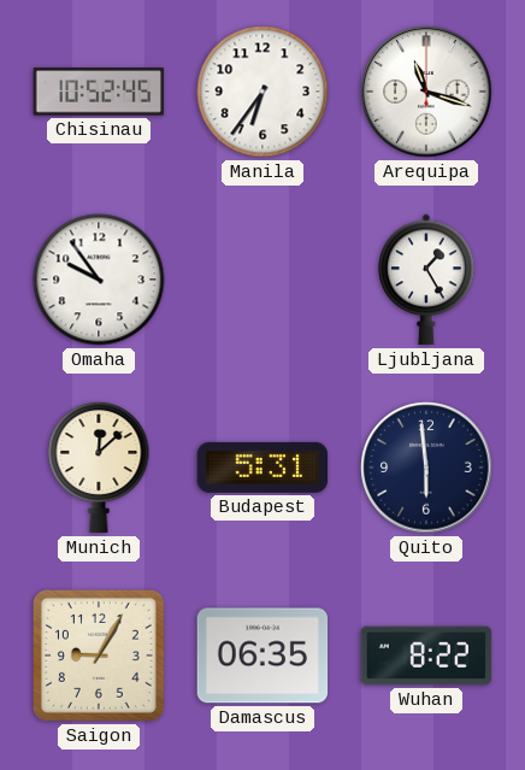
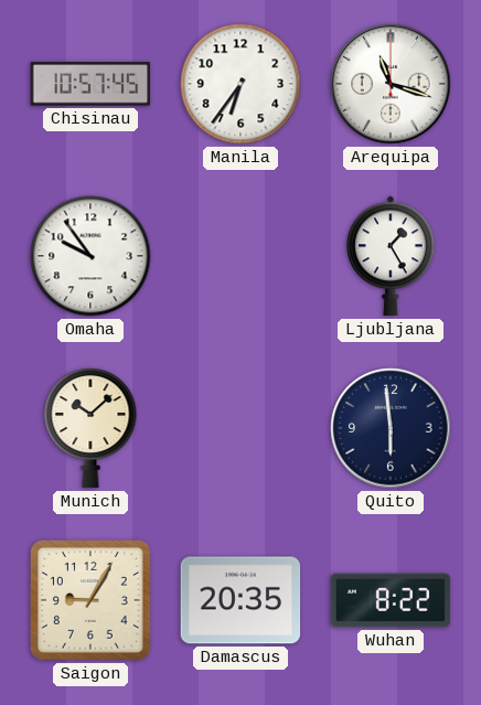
Chisinau: 10:52 -> 10:57 (90, 84)
Munich: 12:08 -> 10:08 (90, 428)
Budapest: 5:31 -> none (262, 468)
Damascus: 06:35 -> 20:35 (240, 600)
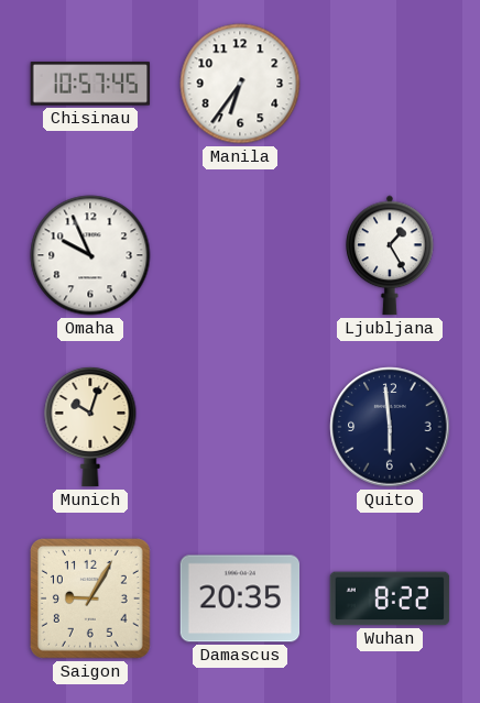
Arequipa: 11:18 -> none (391, 84)
Omaha: 9:54 -> 9:56 (90, 255)
Munich: 10:08 -> 10:03 (90, 427)
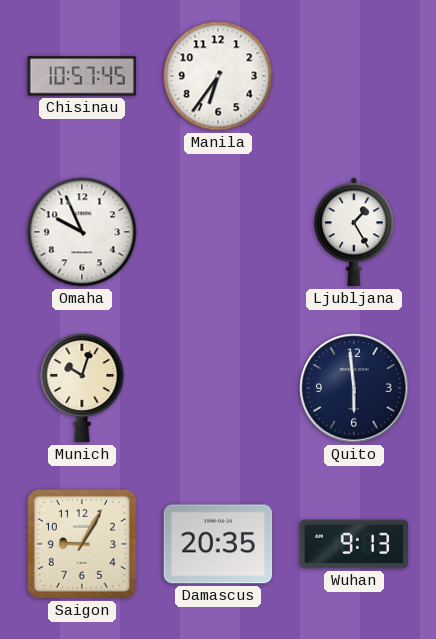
Wuhan: 8:22 -> 9:13 (354, 544)
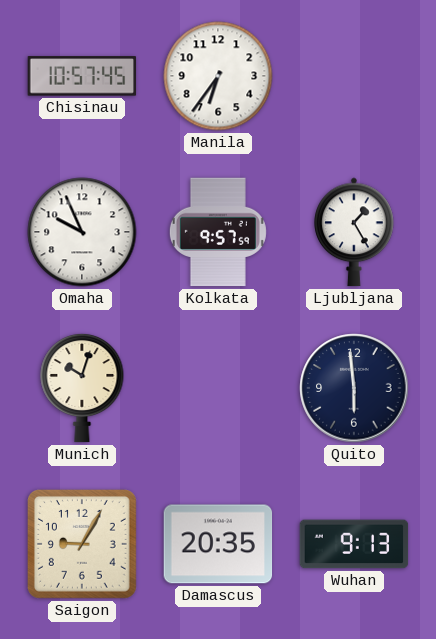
Kolkata: none -> 9:57 (218, 232)
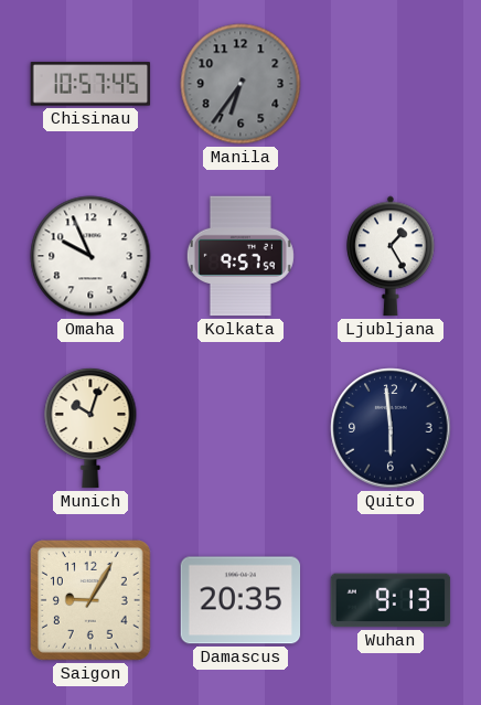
Manila dial: white -> grey (240, 84)
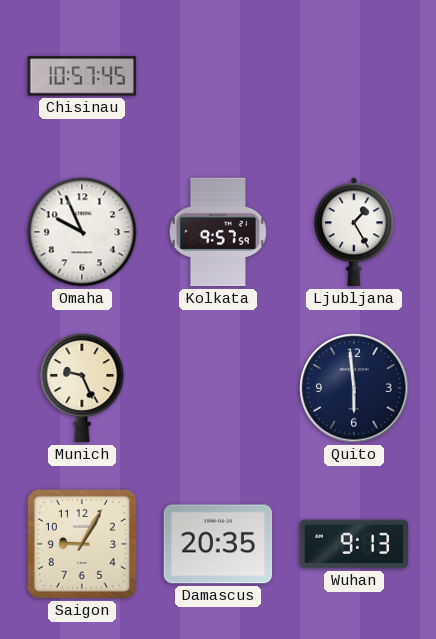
Manila: 6:36 -> none (240, 84)
Munich: 10:03 -> 9:26 (82, 388)
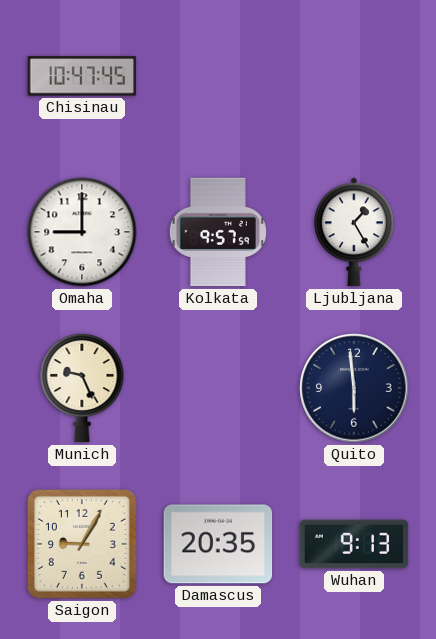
Chisinau: 10:57 -> 10:47 (82, 76)
Omaha: 9:56 -> 9:00 (82, 232)
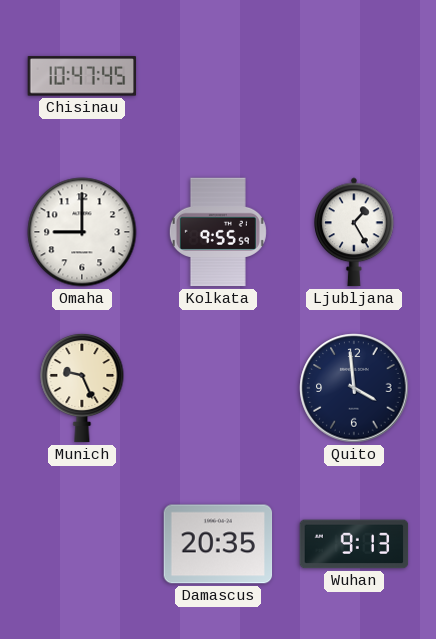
Kolkata: 9:57 -> 9:55 (218, 232)
Quito: 5:59 -> 3:59 (354, 388)
Saigon: 9:05 -> none (82, 544)
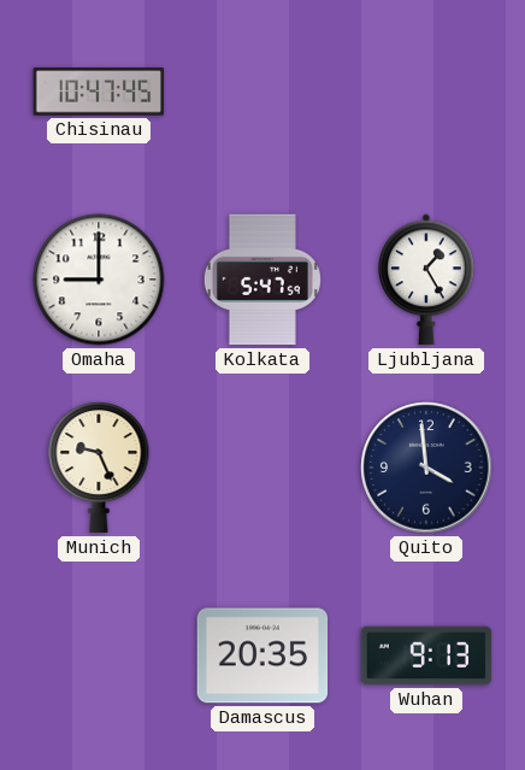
Kolkata: 9:55 -> 5:47 (262, 280)
